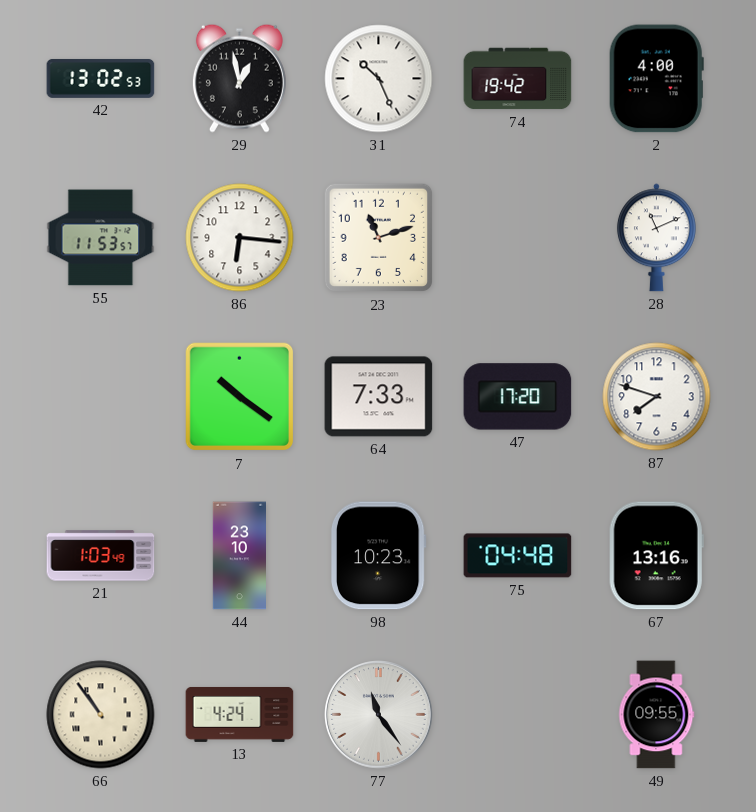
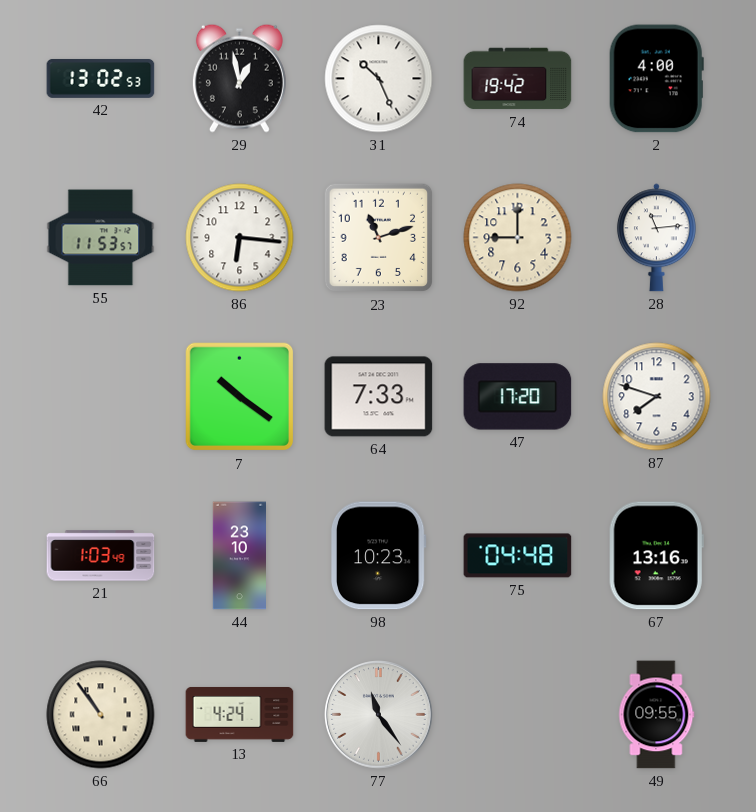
92: none -> 9:00 (518, 238)
28: 11:11 -> 11:14 (656, 238)
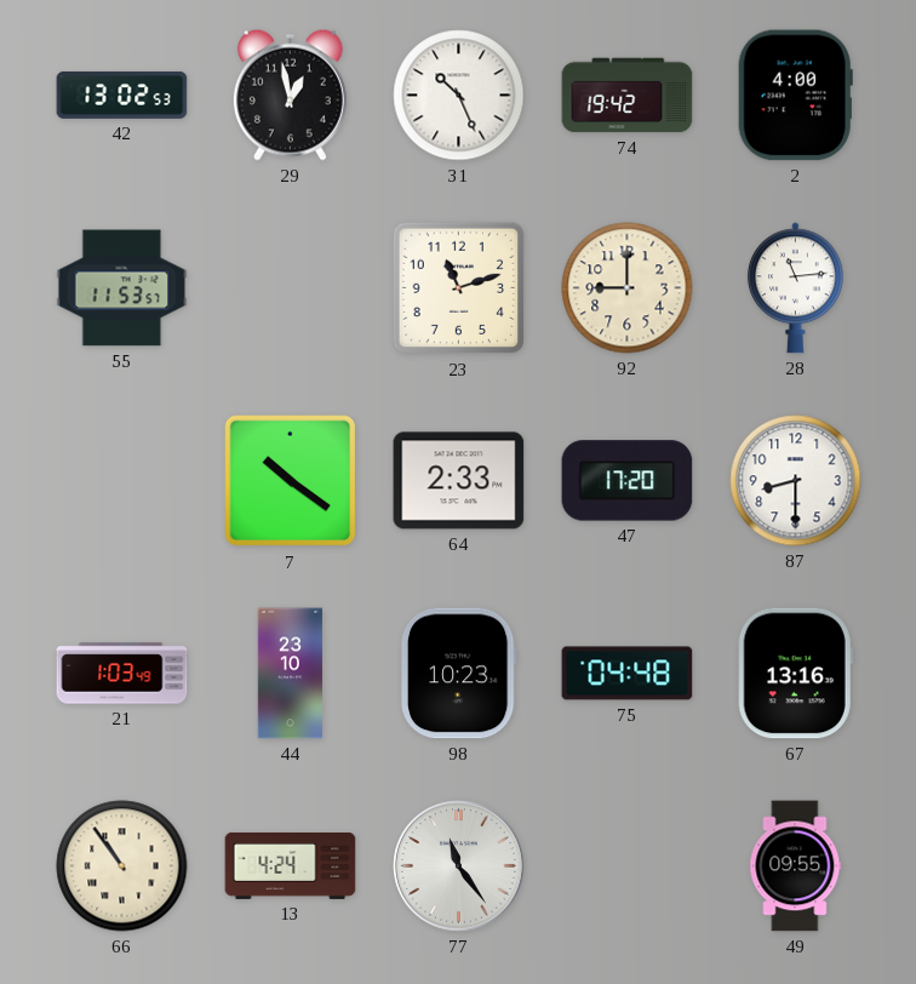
86: 6:16 -> none (240, 238)
64: 7:33 -> 2:33 (459, 481)
87: 7:48 -> 8:30 (796, 481)
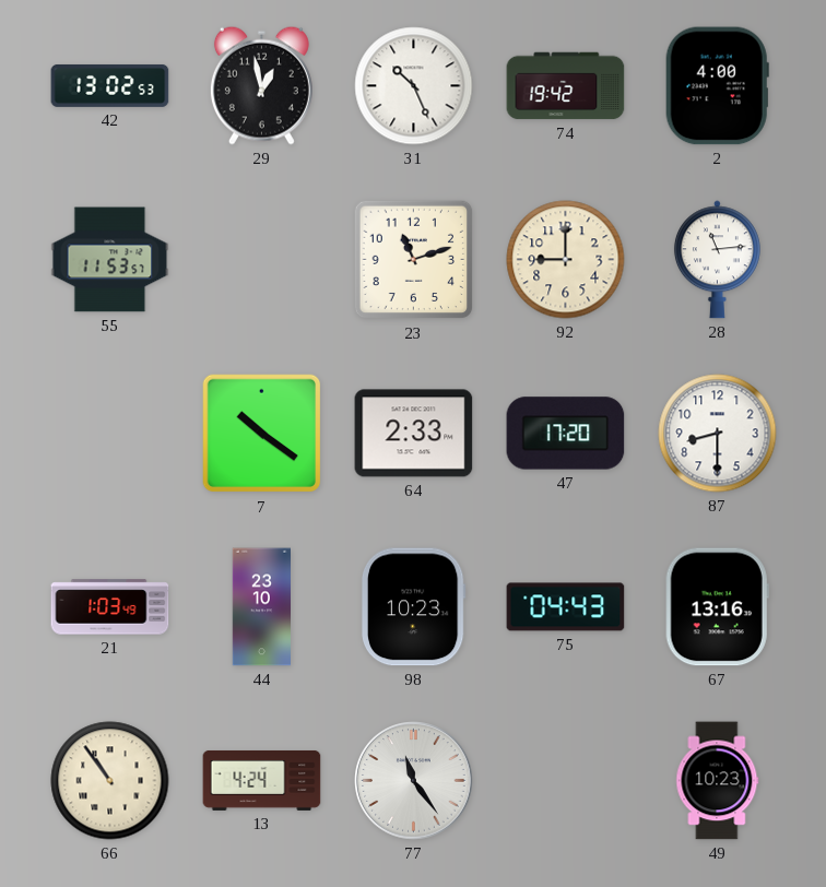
75: 04:48 -> 04:43 (566, 607)
49: 09:55 -> 10:23 (718, 781)
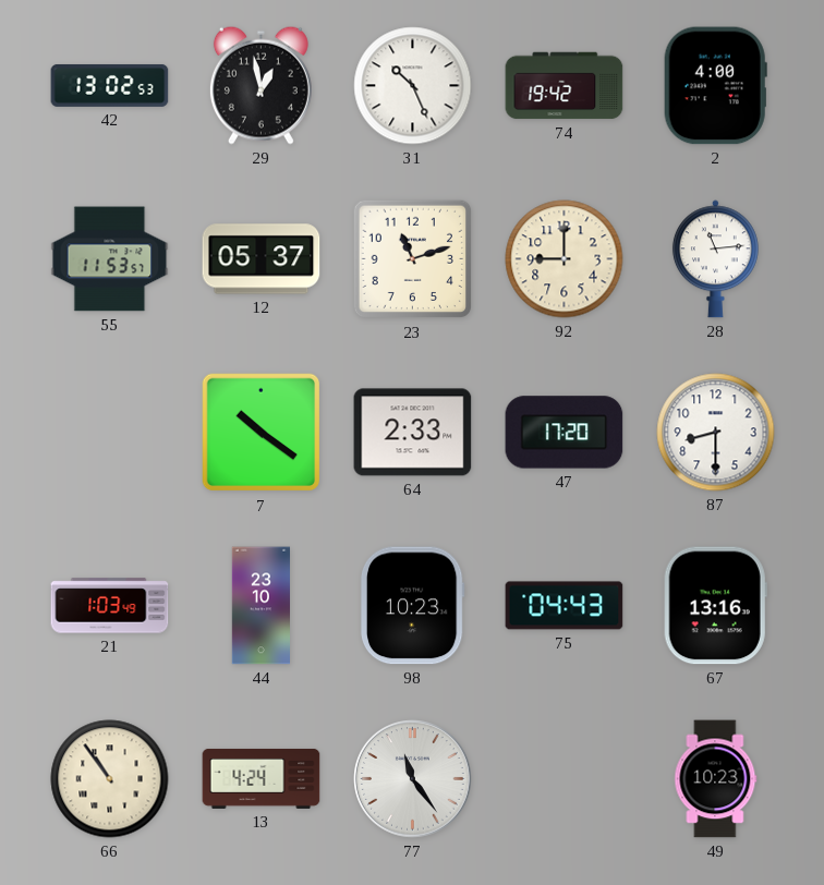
12: none -> 05:37 (262, 259)
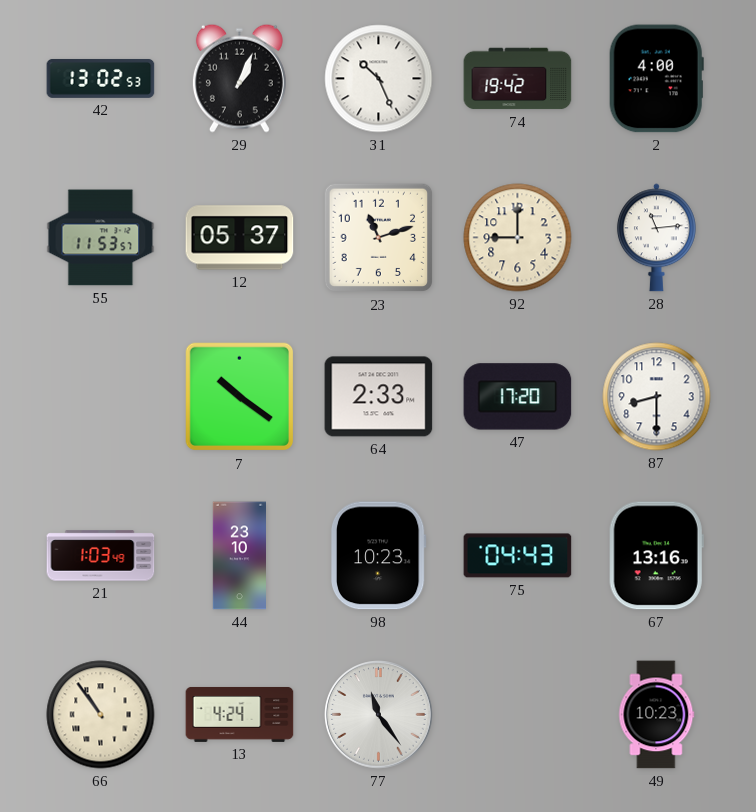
29: 12:58 -> 1:04 (239, 78)
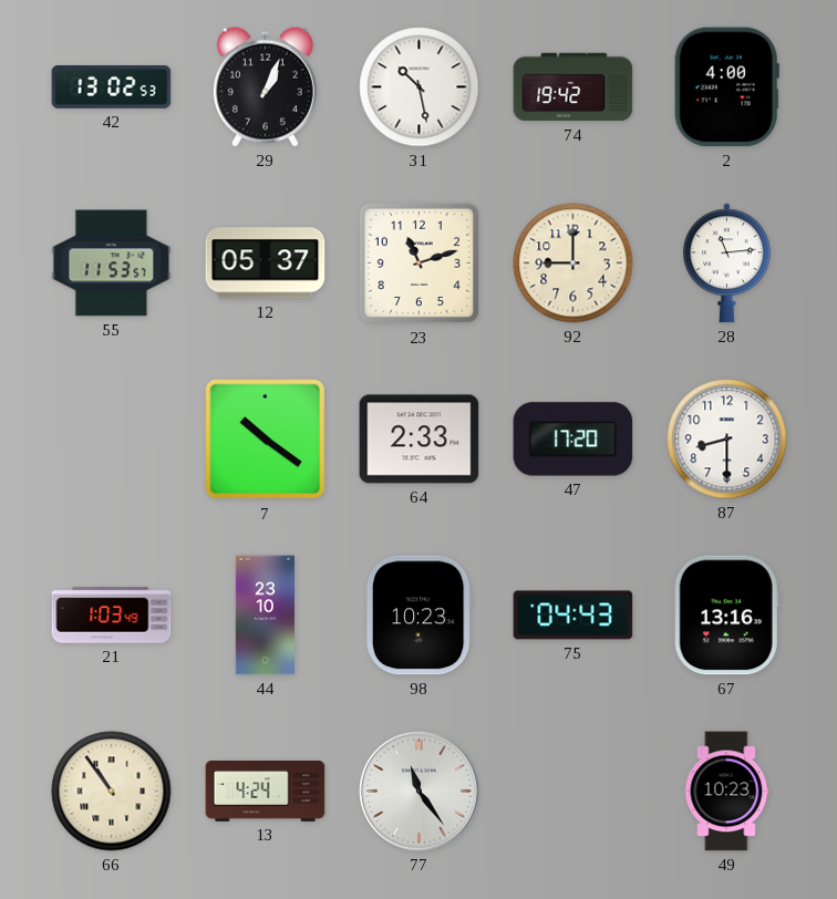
31: 10:26 -> 10:28 (420, 87)
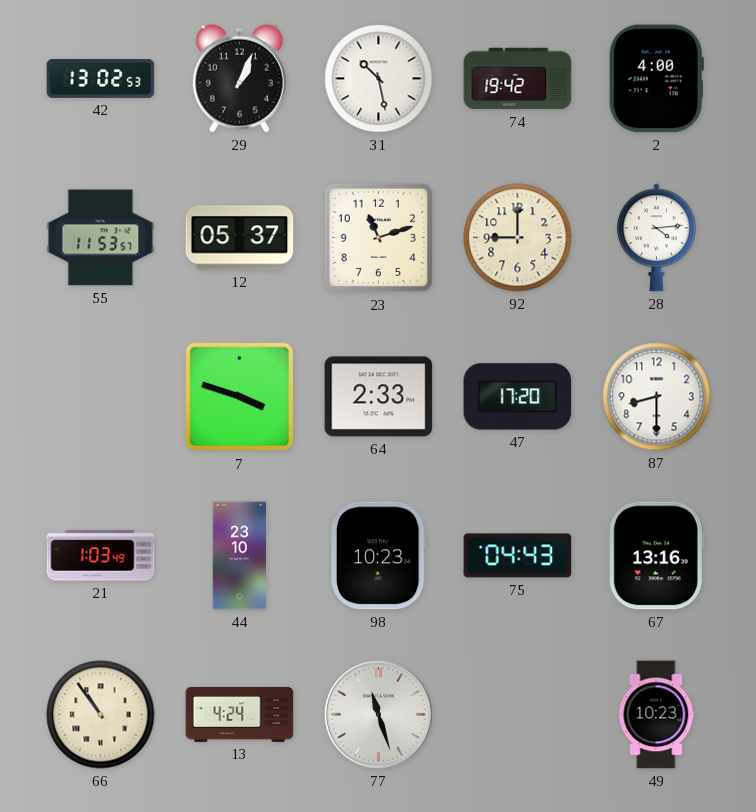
28: 11:14 -> 4:14 (656, 238)
7: 10:21 -> 3:48 (240, 397)
77: 11:24 -> 11:27 (379, 715)
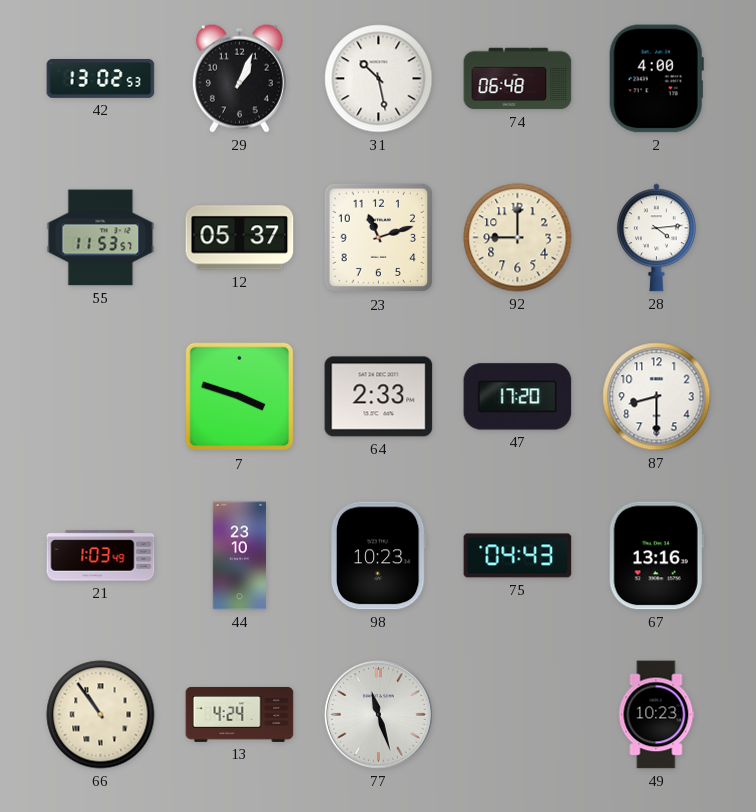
74: 19:42 -> 06:48 (518, 79)
